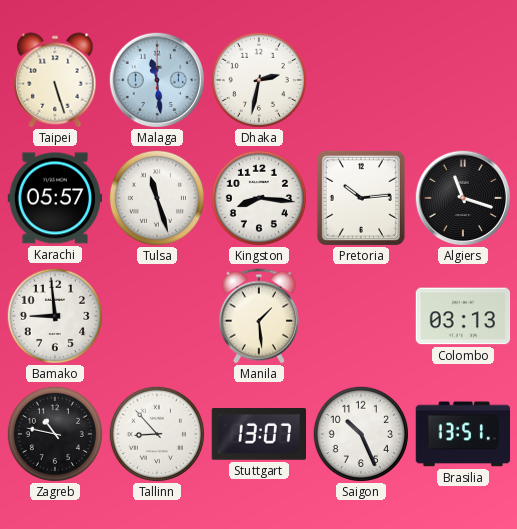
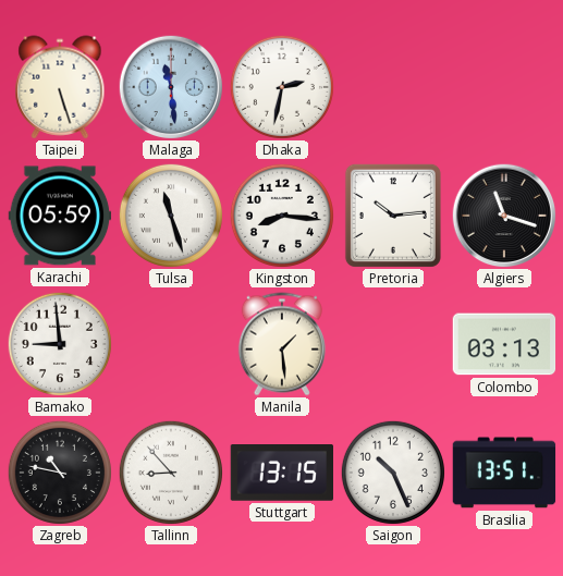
Karachi: 05:57 -> 05:59 (60, 216)
Stuttgart: 13:07 -> 13:15 (281, 474)
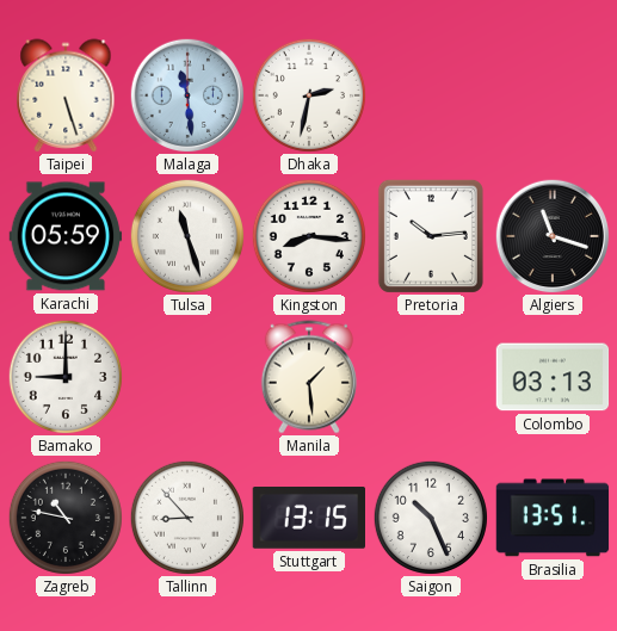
Bamako: 8:59 -> 9:00 (66, 377)
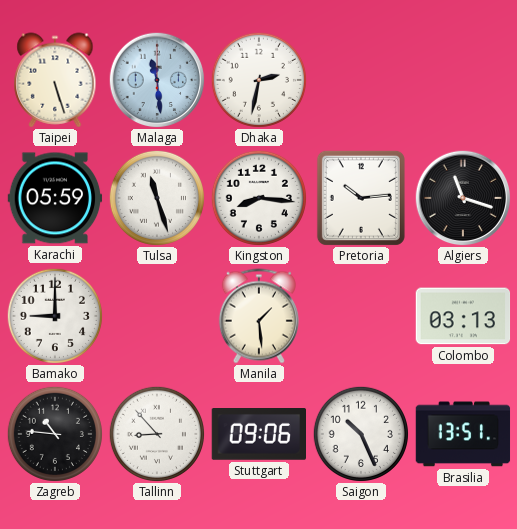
Zagreb: 10:47 -> 10:46 (55, 434)
Stuttgart: 13:15 -> 09:06 (258, 435)
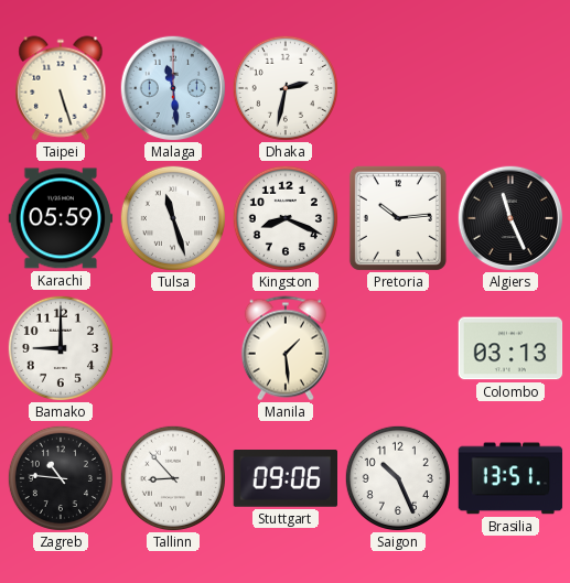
Kingston: 8:16 -> 8:19 (286, 218)
Algiers: 11:18 -> 11:26 (510, 218)
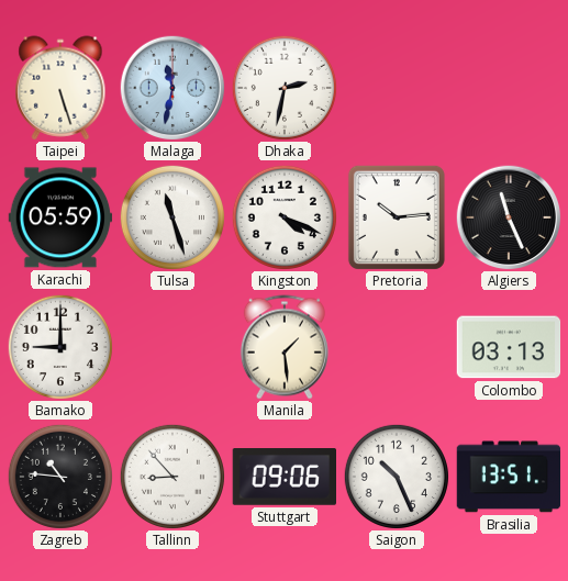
Malaga: 11:29 -> 11:32 (172, 88)
Kingston: 8:19 -> 4:19 (285, 217)
